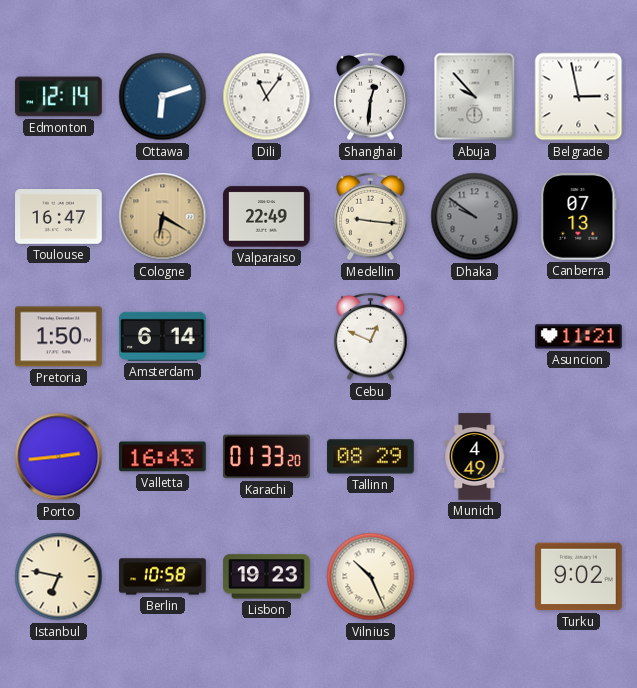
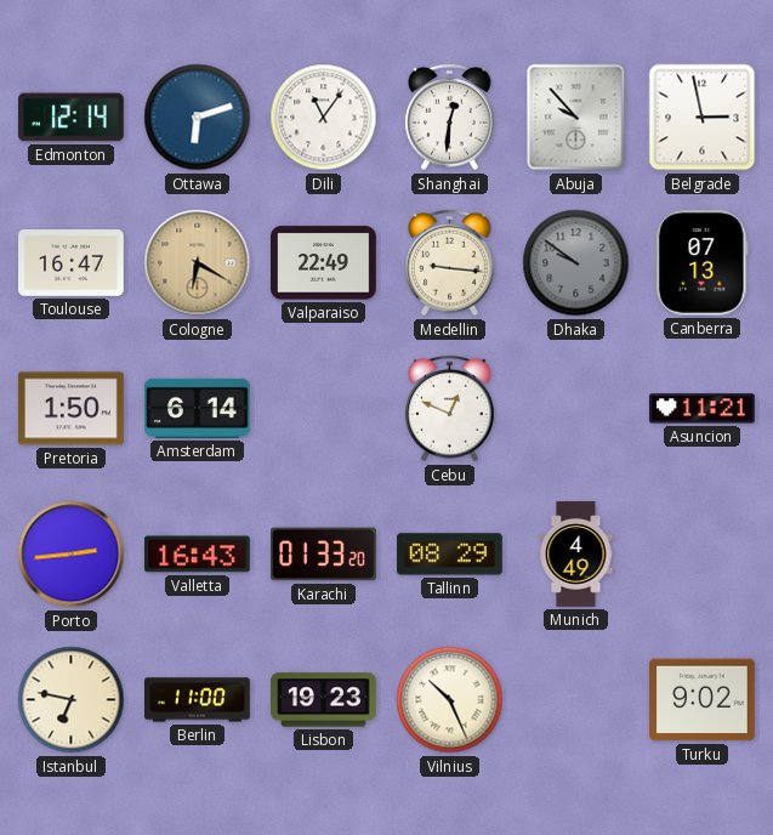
Berlin: 10:58 -> 11:00 (198, 700)
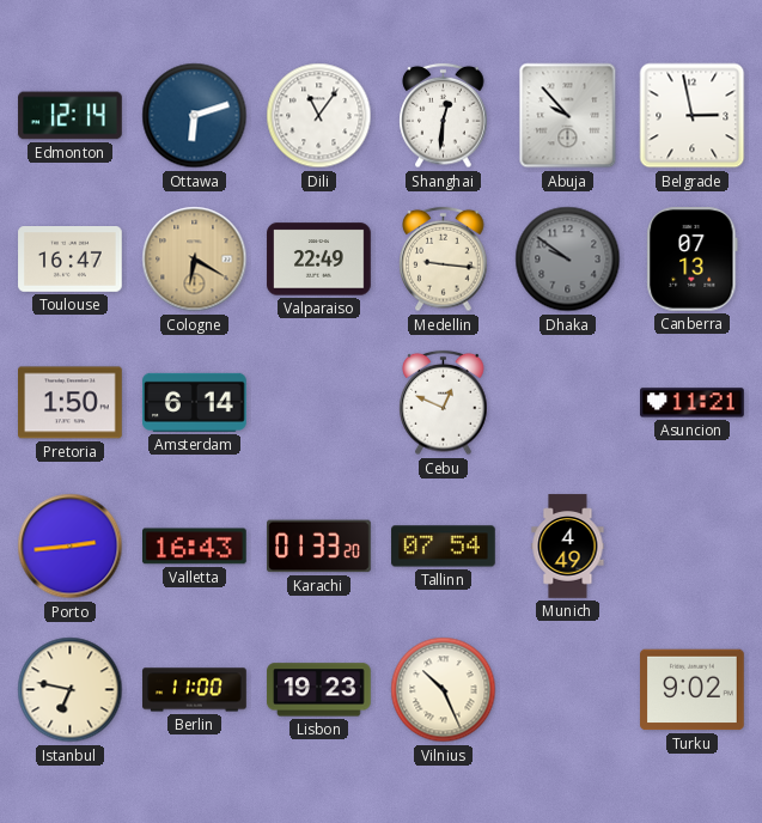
Tallinn: 08:29 -> 07:54 (444, 547)
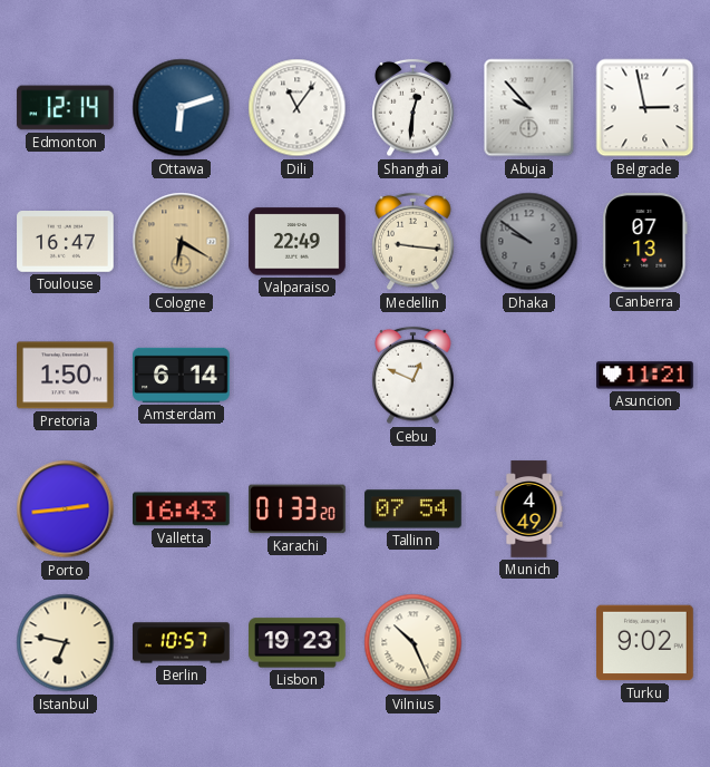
Berlin: 11:00 -> 10:57 (182, 643)
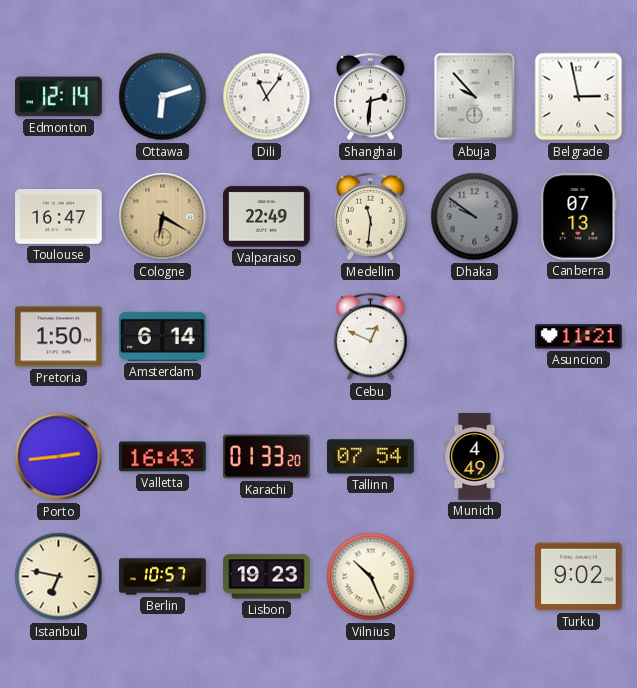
Shanghai: 12:31 -> 2:31 (371, 97)
Medellin: 9:16 -> 11:31 (371, 217)
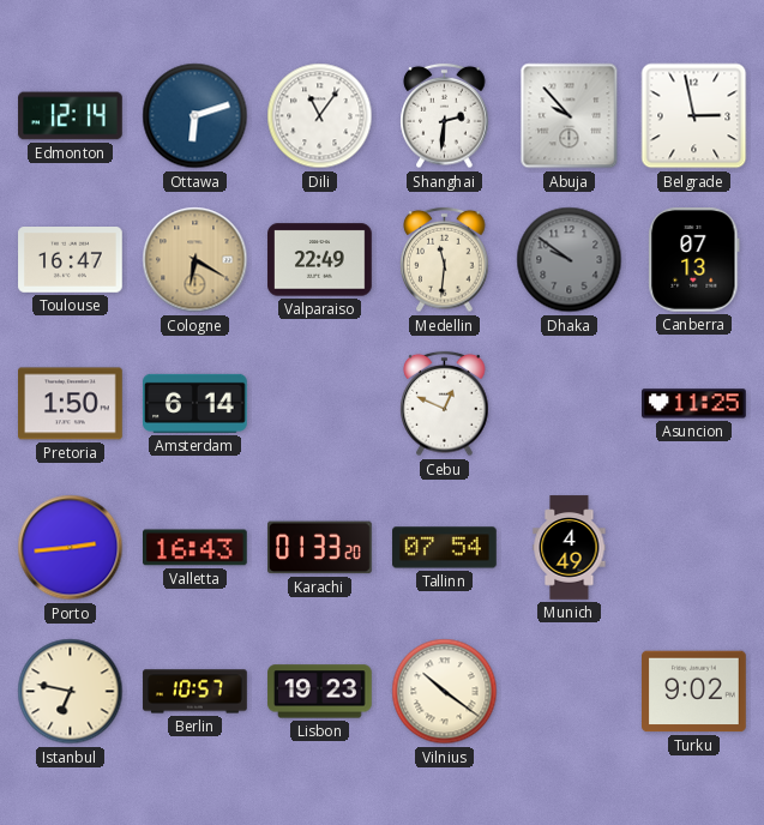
Asuncion: 11:21 -> 11:25 (694, 404)
Vilnius: 10:26 -> 10:21 (445, 692)
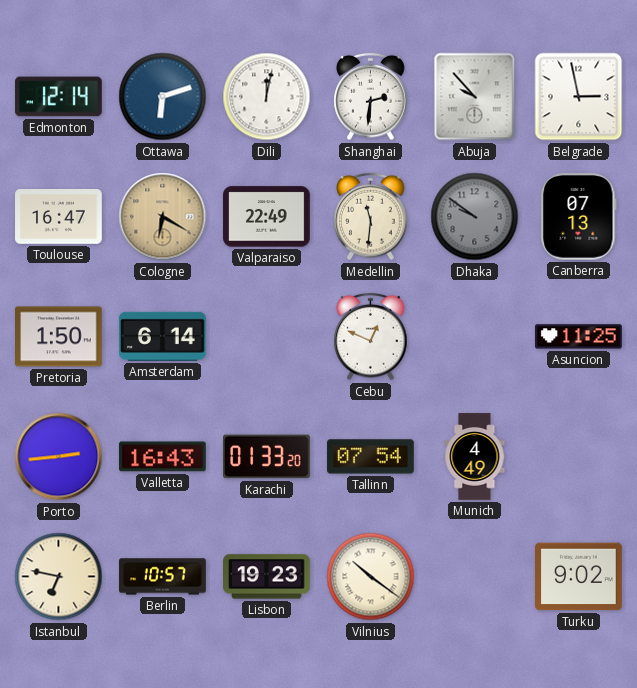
Dili: 11:06 -> 12:02 (267, 97)
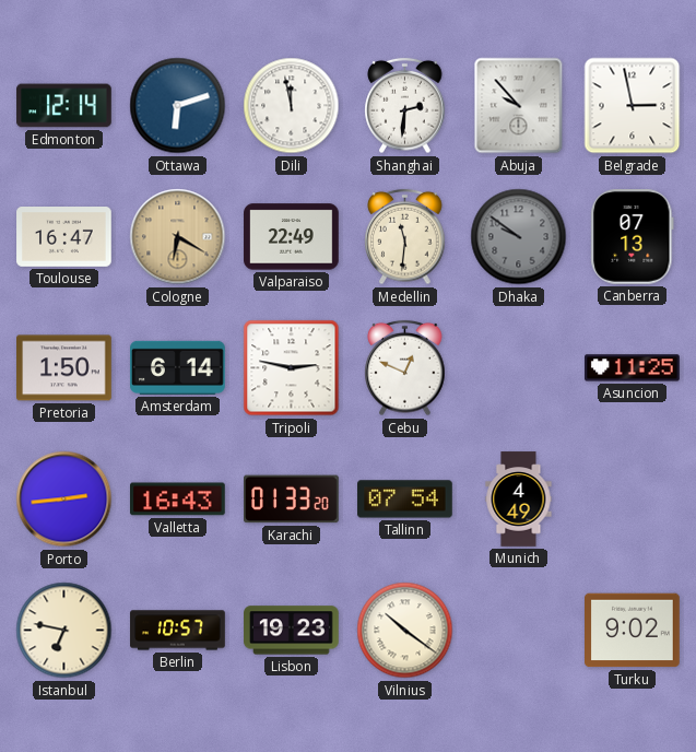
Dili: 12:02 -> 11:58 (292, 106)
Tripoli: none -> 2:47 (292, 368)
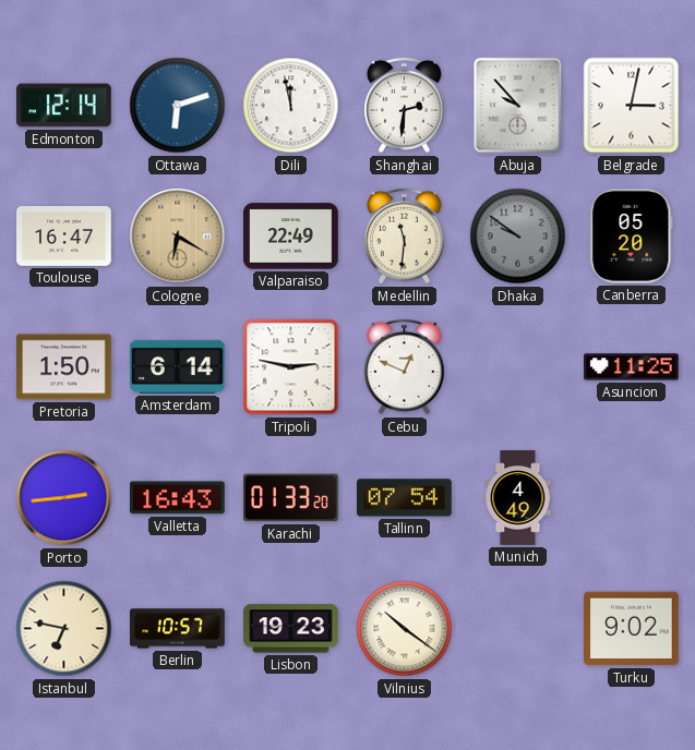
Belgrade: 2:58 -> 3:02 (632, 106)
Canberra: 07:13 -> 05:20 (632, 237)
